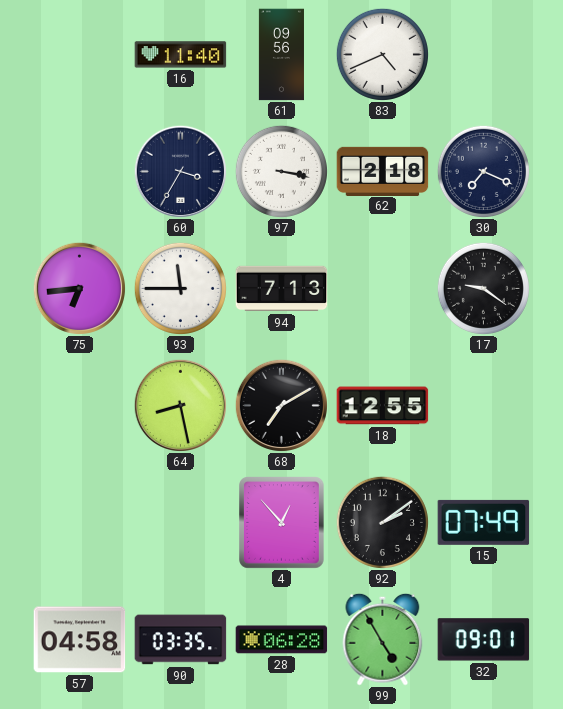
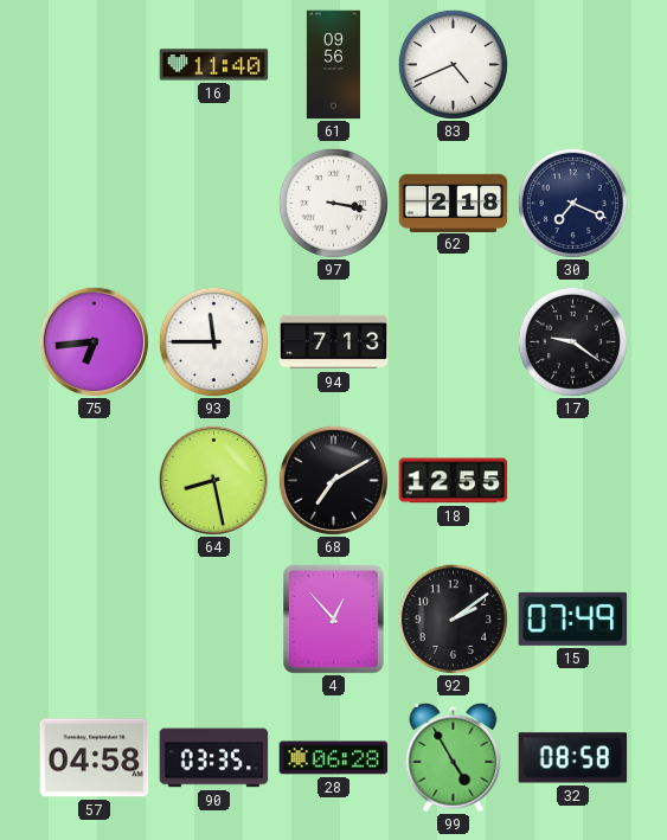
60: 3:35 -> none (180, 171)
32: 09:01 -> 08:58 (573, 758)
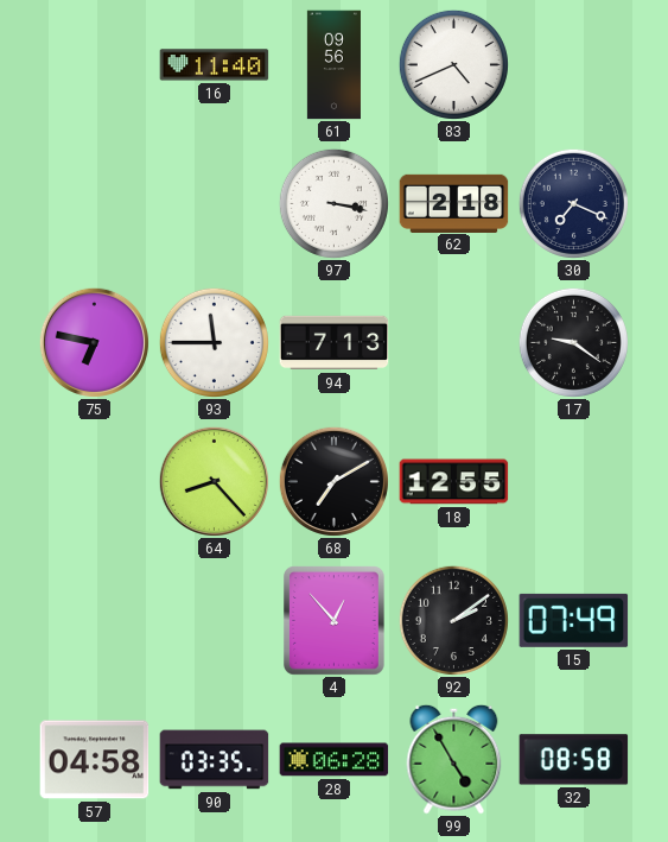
75: 6:44 -> 6:47 (94, 342)
64: 8:28 -> 8:23 (214, 481)
